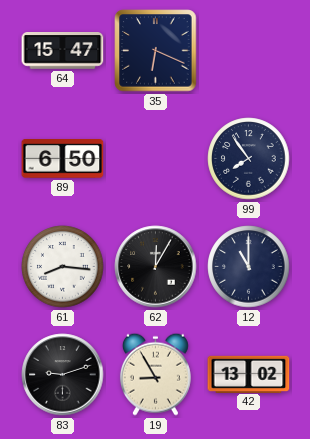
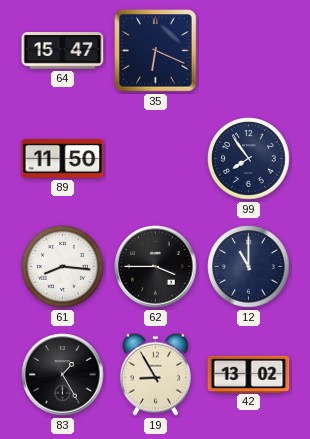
89: 6:50 -> 11:50 (63, 159)
62: 12:05 -> 3:45 (156, 267)
83: 9:12 -> 1:25 (63, 375)
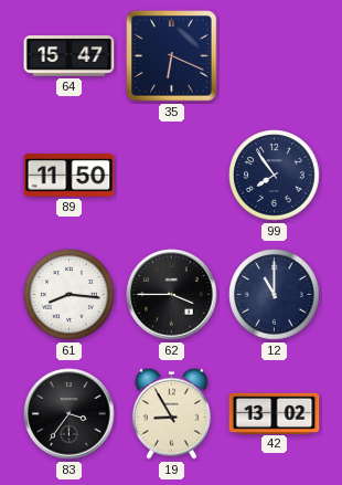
83: 1:25 -> 3:36 (70, 414)
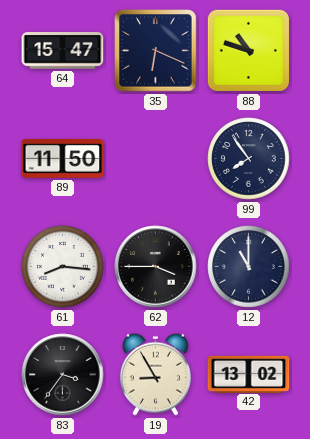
88: none -> 10:48 (248, 50)
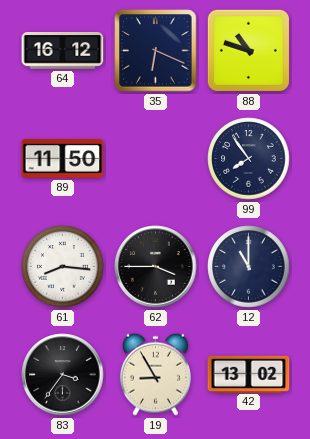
64: 15:47 -> 16:12 (63, 51)
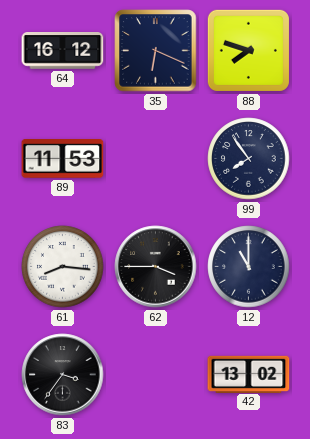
88: 10:48 -> 7:48 (248, 50)
89: 11:50 -> 11:53 (63, 159)
19: 8:55 -> none (155, 374)
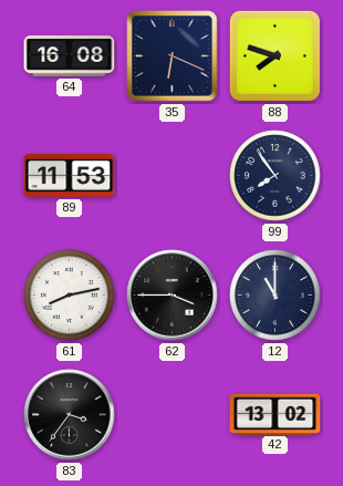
64: 16:12 -> 16:08 (70, 56)
61: 8:16 -> 8:13 (70, 296)
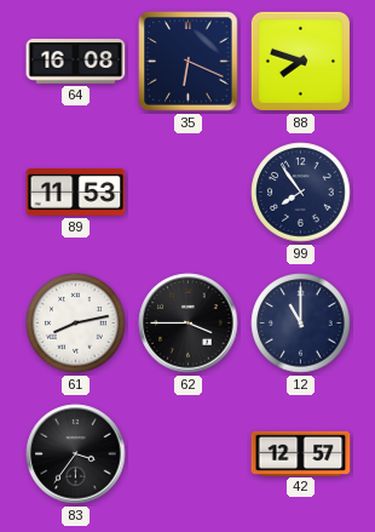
42: 13:02 -> 12:57 (301, 453)
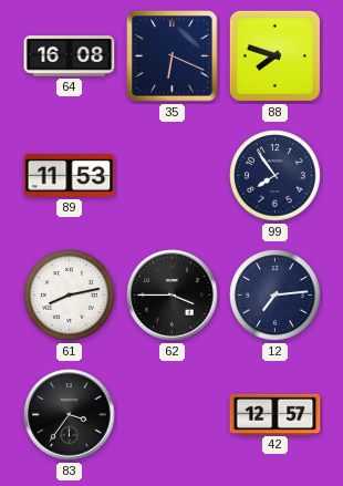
12: 11:00 -> 7:14 (276, 296)
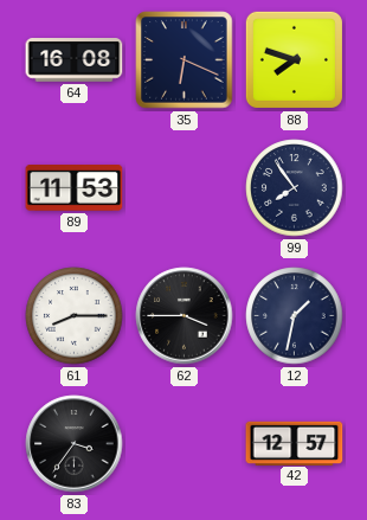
61: 8:13 -> 8:15 (75, 316)
12: 7:14 -> 1:32 (295, 316)
